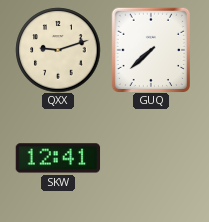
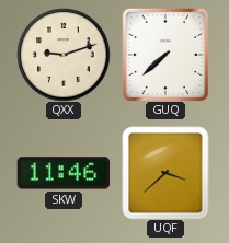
SKW: 12:41 -> 11:46 (64, 173)
UQF: none -> 3:38 (165, 173)
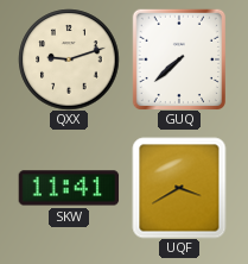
SKW: 11:46 -> 11:41 (69, 188)
UQF: 3:38 -> 3:40 (179, 188)
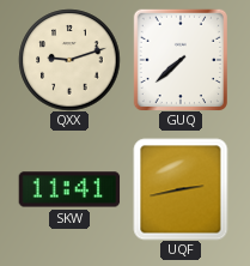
UQF: 3:40 -> 2:43 (181, 189)
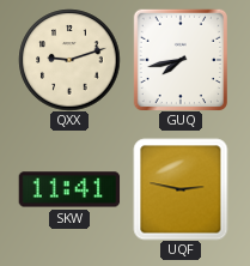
GUQ: 7:38 -> 7:43 (179, 60)
UQF: 2:43 -> 2:47 (181, 189)
